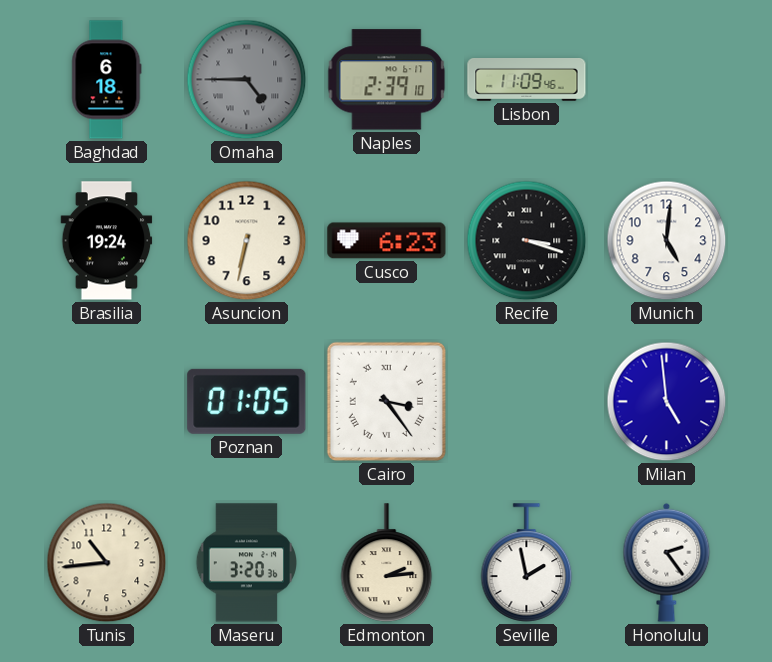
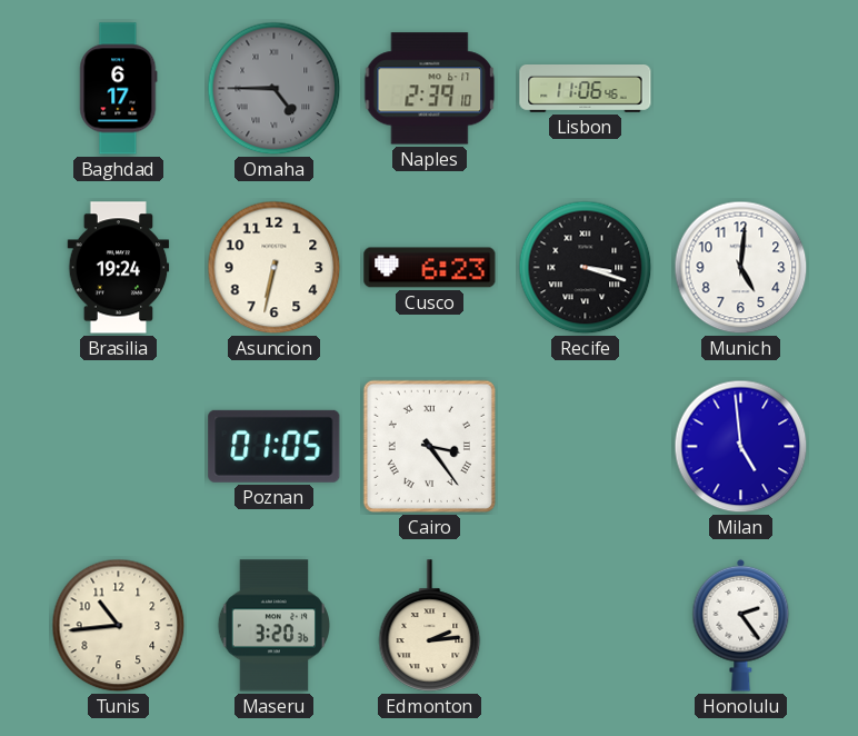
Baghdad: 6:18 -> 6:17 (119, 89)
Lisbon: 11:09 -> 11:06 (586, 89)
Seville: 1:58 -> none (527, 563)
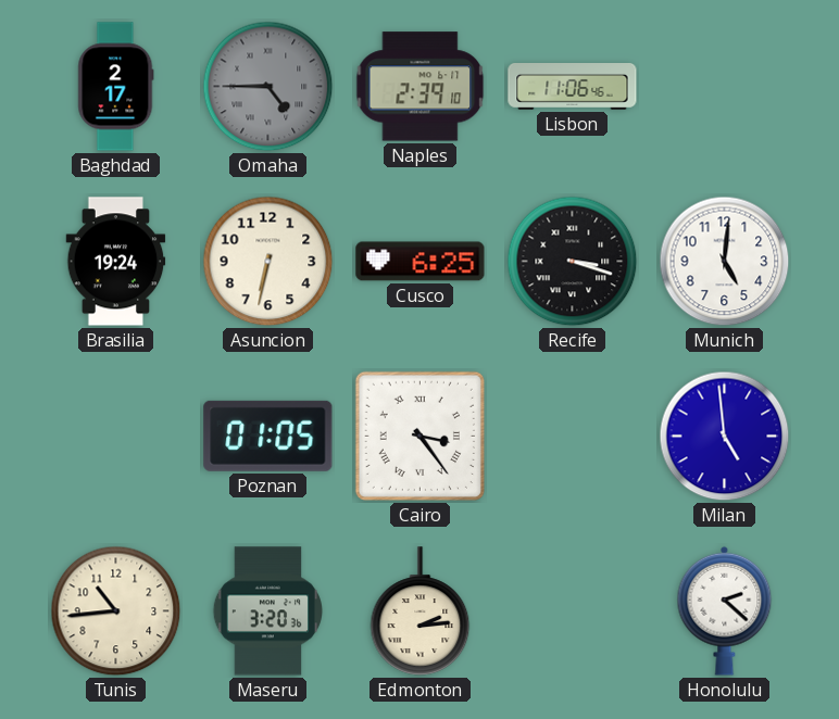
Baghdad: 6:17 -> 2:17 (116, 87)
Cusco: 6:23 -> 6:25 (421, 262)
Honolulu: 2:24 -> 2:22 (725, 610)
